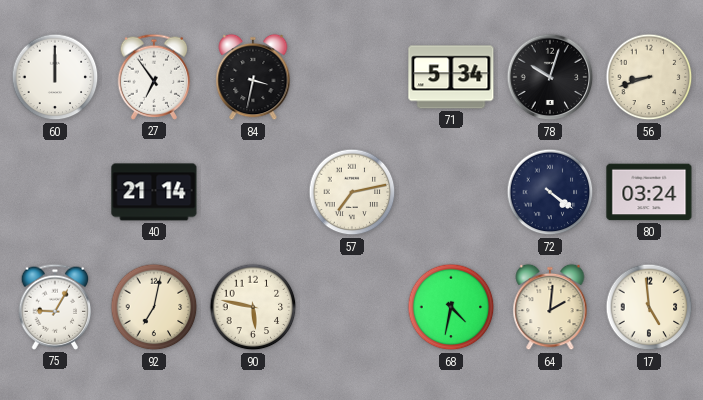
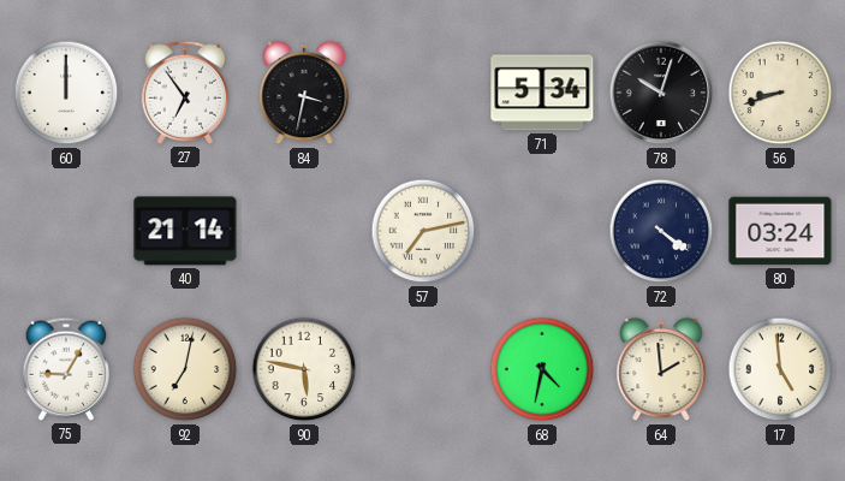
64: 2:01 -> 1:59 (661, 369)
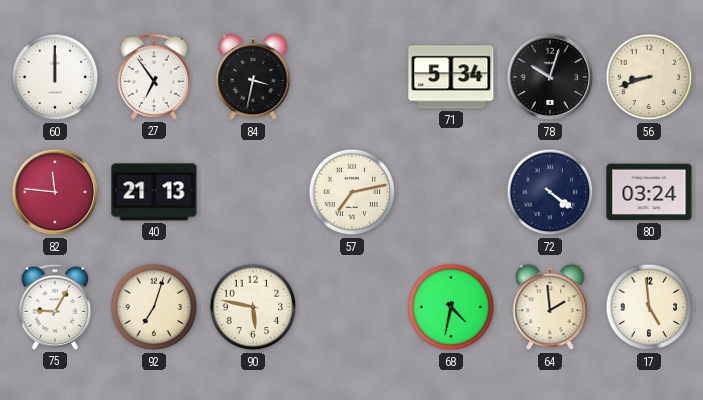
82: none -> 11:46 (55, 192)
40: 21:14 -> 21:13 (154, 192)
92: 7:02 -> 7:03 (154, 307)
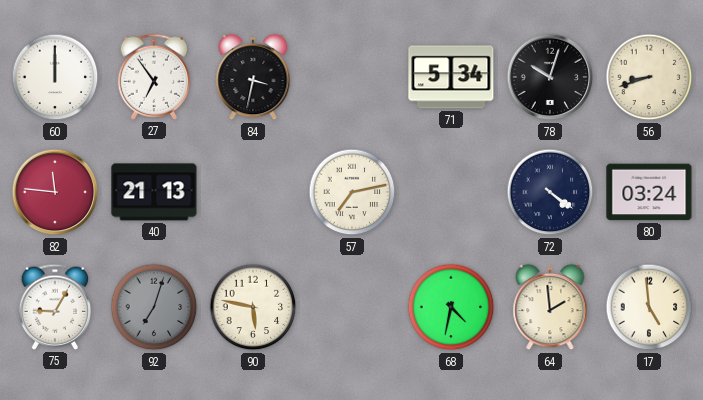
92 dial: cream -> grey (154, 307)
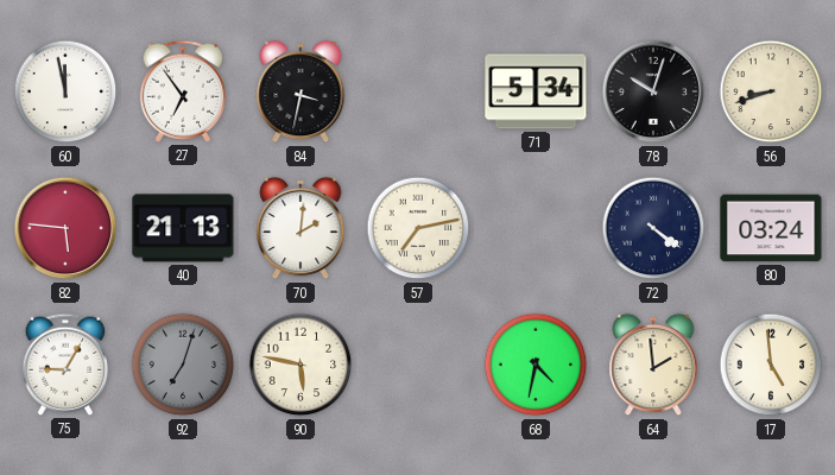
60: 12:00 -> 11:58 (65, 91)
82: 11:46 -> 5:46 (65, 228)
70: none -> 2:01 (301, 228)
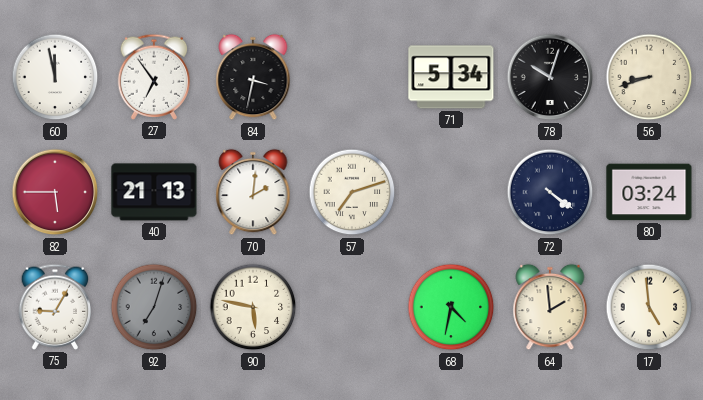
82: 5:46 -> 5:45 (55, 192)
57: 7:13 -> 7:12 (352, 192)
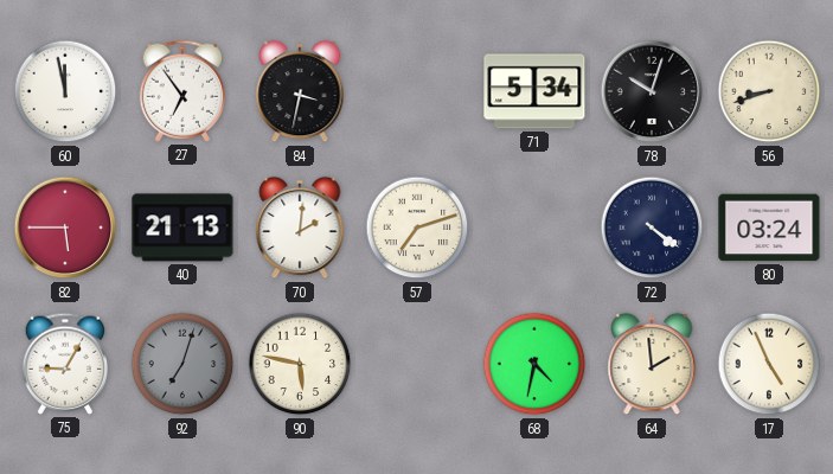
17: 4:59 -> 4:56 (769, 364)
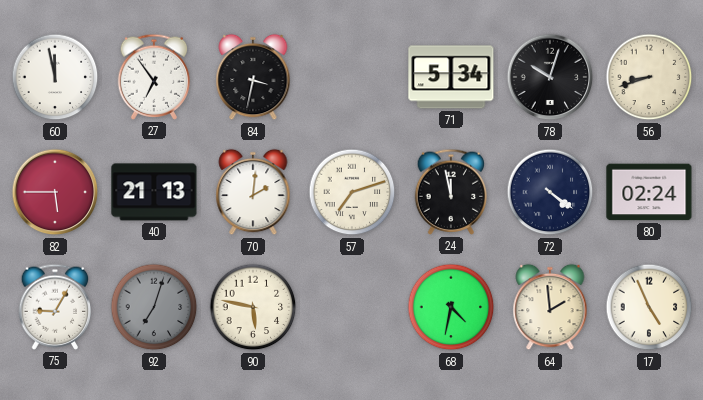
24: none -> 11:58 (451, 192)
80: 03:24 -> 02:24 (649, 192)
